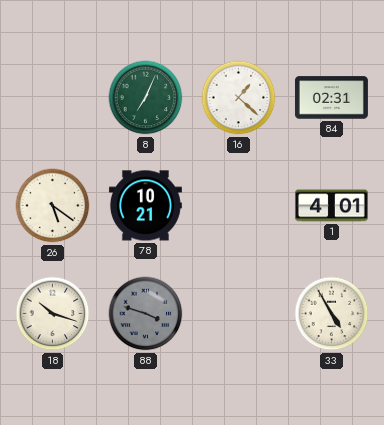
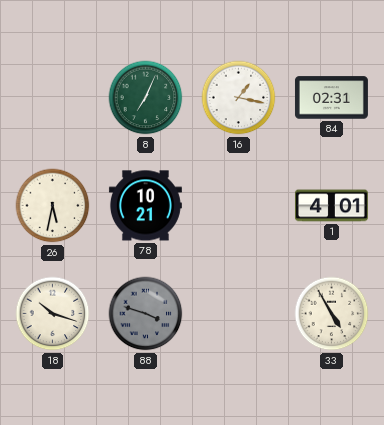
16: 1:22 -> 1:17 (239, 98)
26: 5:21 -> 5:32 (53, 206)
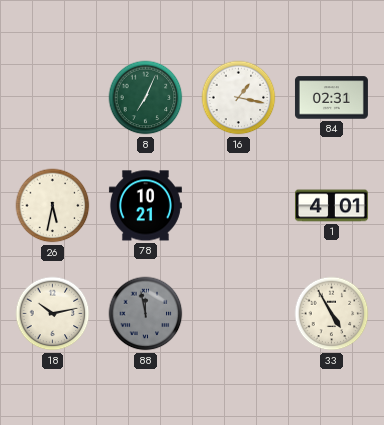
18: 10:18 -> 10:13 (53, 314)
88: 3:48 -> 11:58 (146, 314)
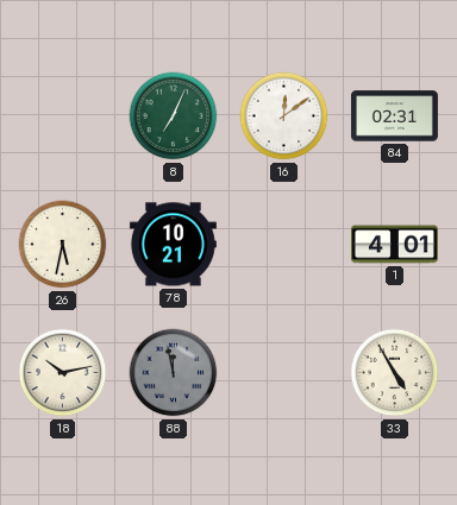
16: 1:17 -> 12:09 (284, 116)
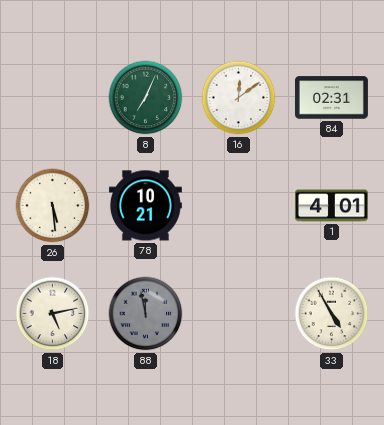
26: 5:32 -> 5:29 (53, 206)
18: 10:13 -> 5:13 (53, 314)
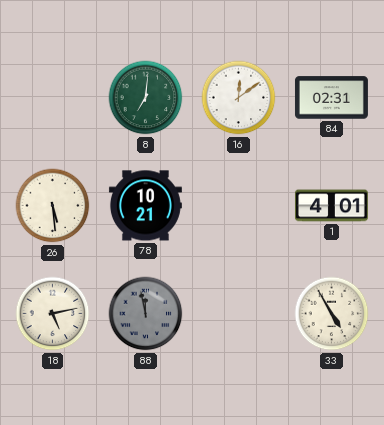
8: 7:04 -> 7:01 (146, 98)
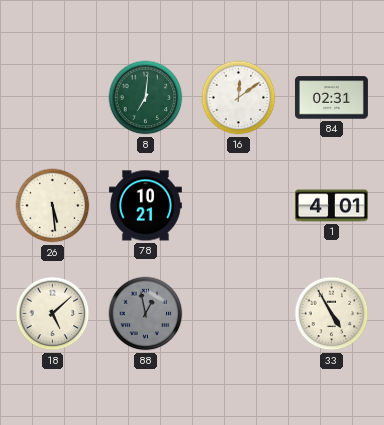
18: 5:13 -> 5:08 (53, 314)
88: 11:58 -> 12:58 (146, 314)
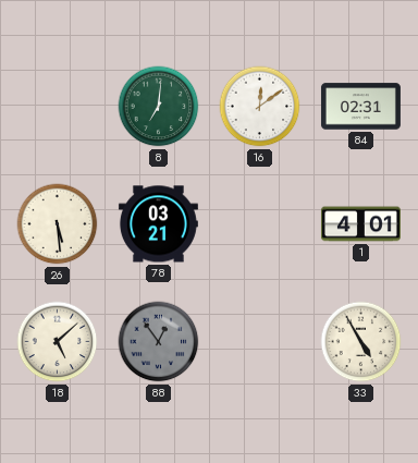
78: 10:21 -> 03:21 (158, 224)
88: 12:58 -> 12:54 (159, 342)
